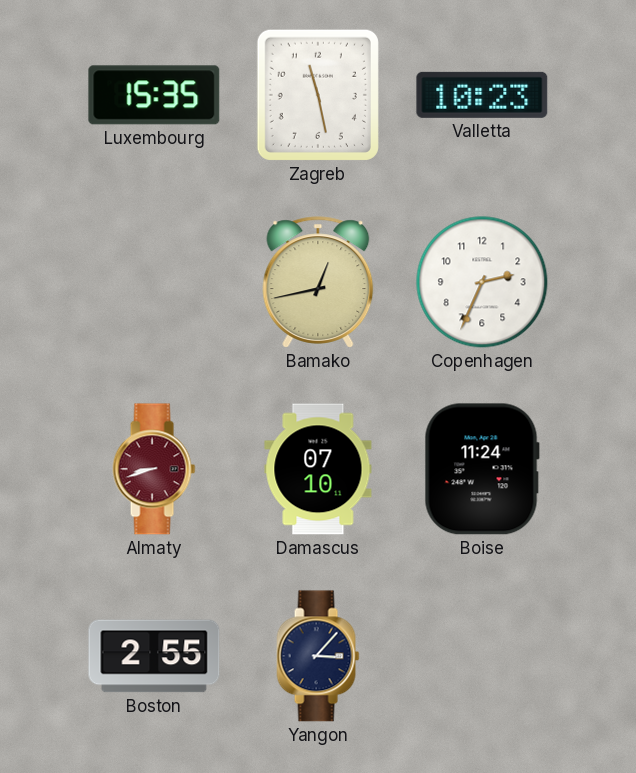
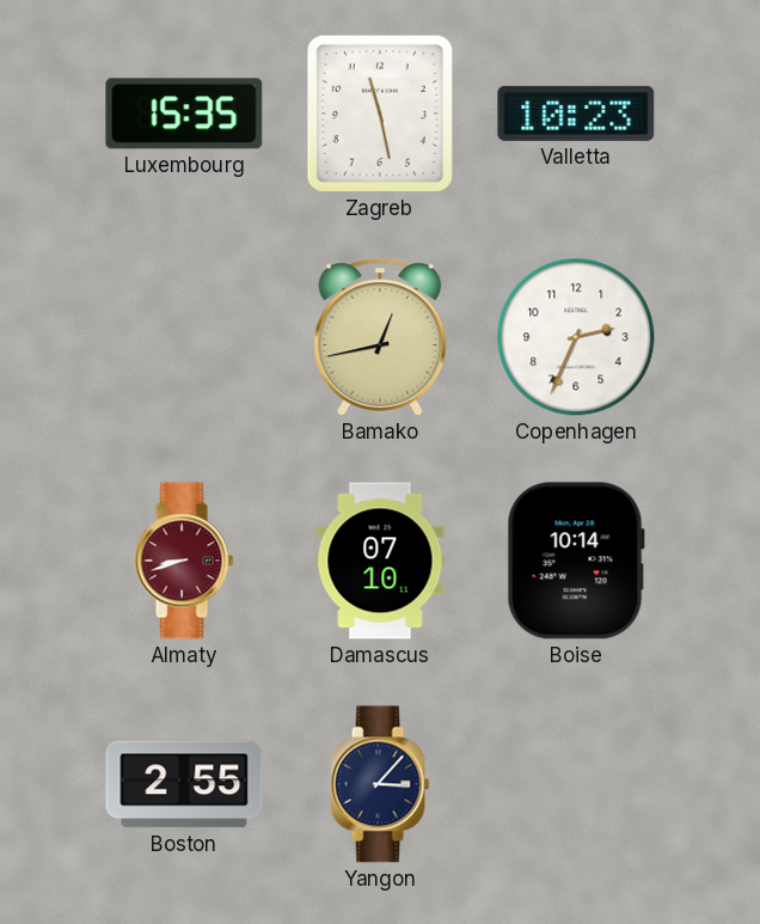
Boise: 11:24 -> 10:14 (576, 561)
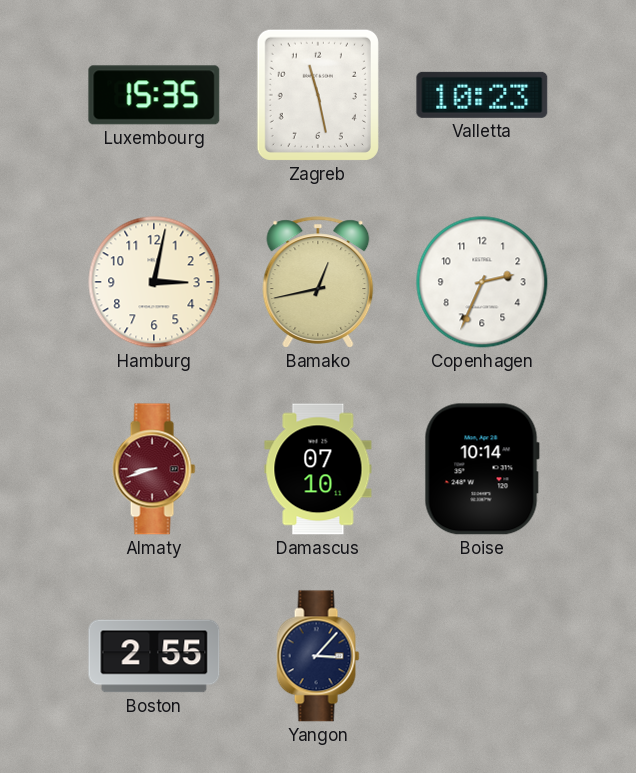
Hamburg: none -> 3:02 (154, 282)
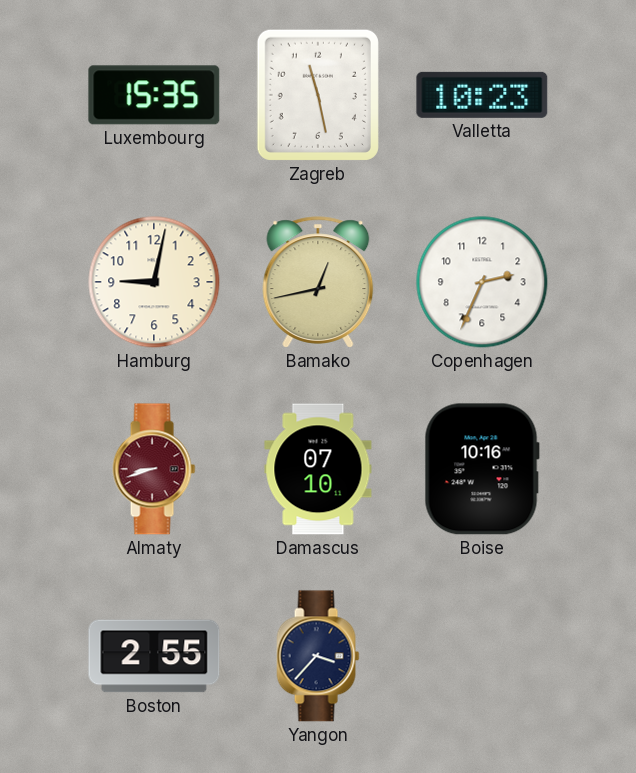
Hamburg: 3:02 -> 9:02 (154, 282)
Boise: 10:14 -> 10:16 (482, 469)
Yangon: 3:07 -> 3:37 (318, 656)
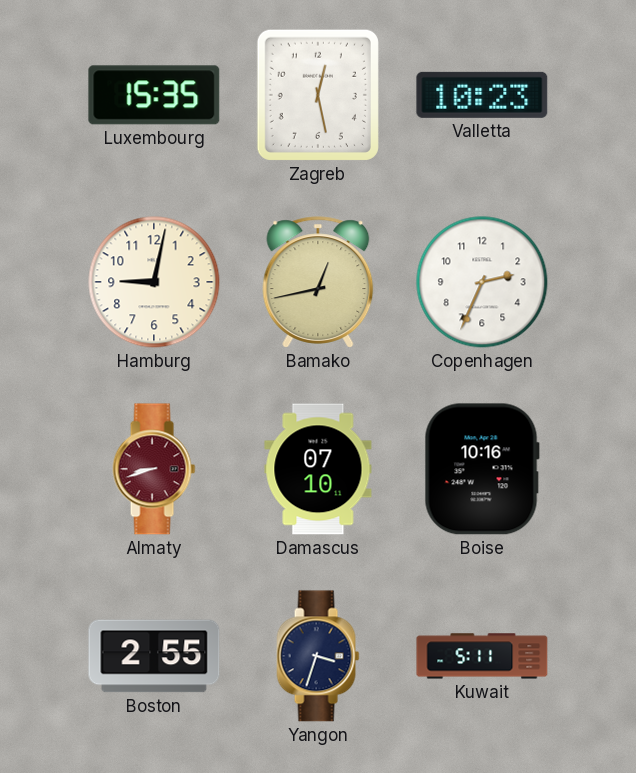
Zagreb: 11:28 -> 12:28 (318, 95)
Yangon: 3:37 -> 3:33 (318, 656)
Kuwait: none -> 5:11 (482, 656)
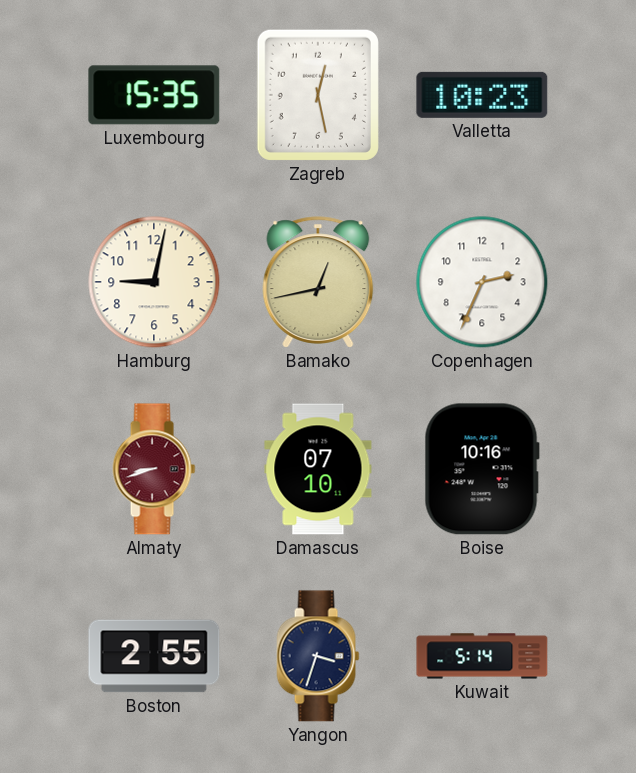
Kuwait: 5:11 -> 5:14 (482, 656)
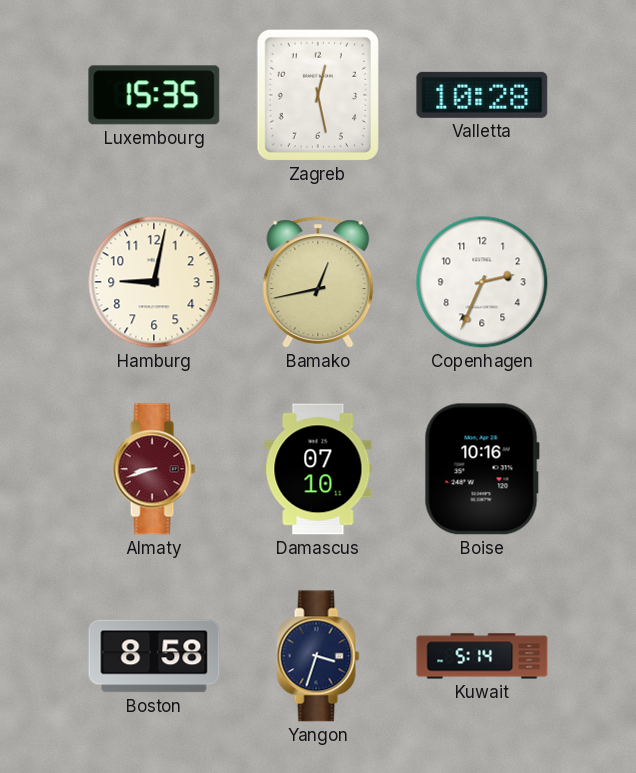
Valletta: 10:23 -> 10:28 (482, 95)
Boston: 2:55 -> 8:58 (154, 656)
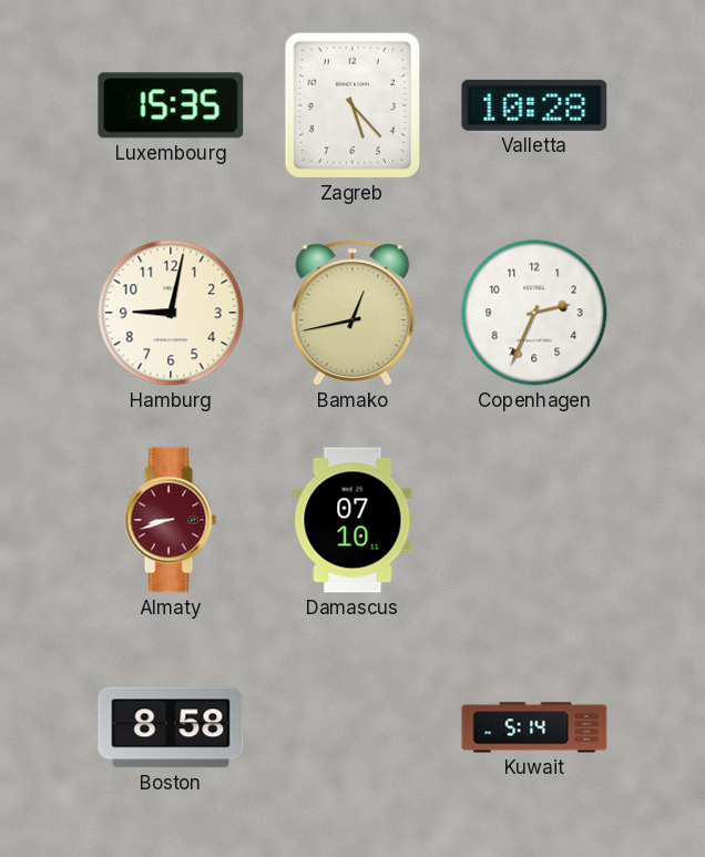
Zagreb: 12:28 -> 5:23 (352, 105)
Boise: 10:16 -> none (482, 469)
Yangon: 3:33 -> none (318, 656)
